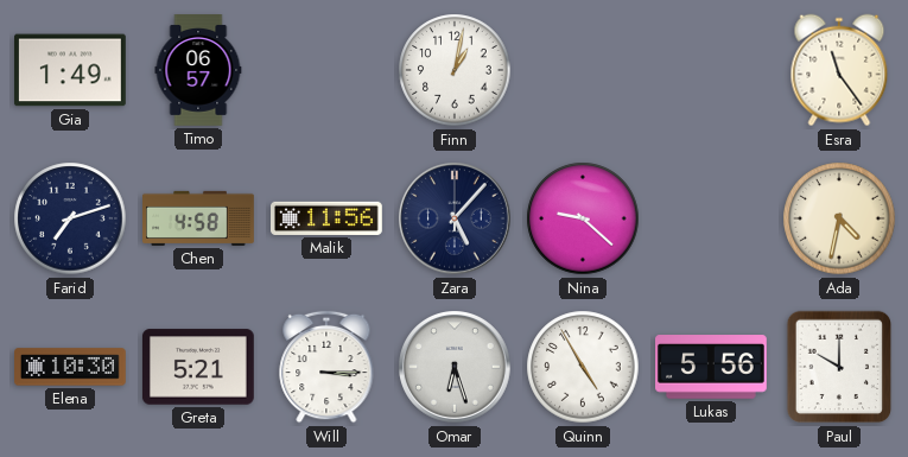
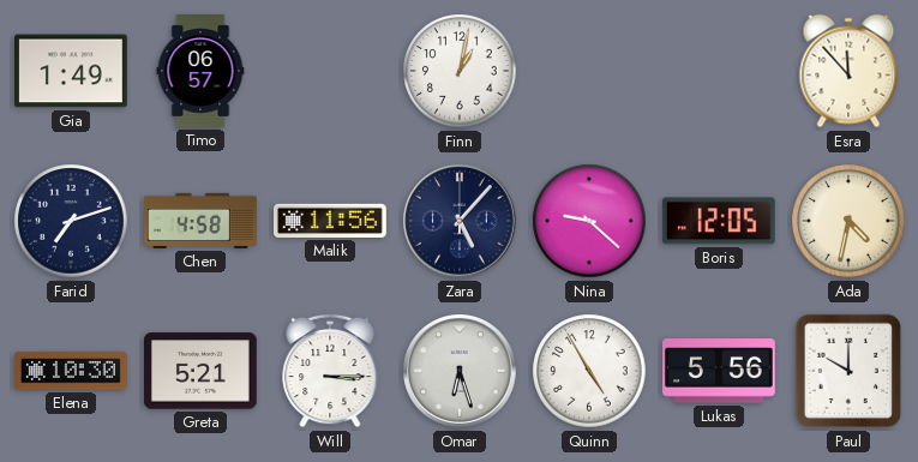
Esra: 11:24 -> 11:53 (848, 71)
Boris: none -> 12:05 (719, 221)
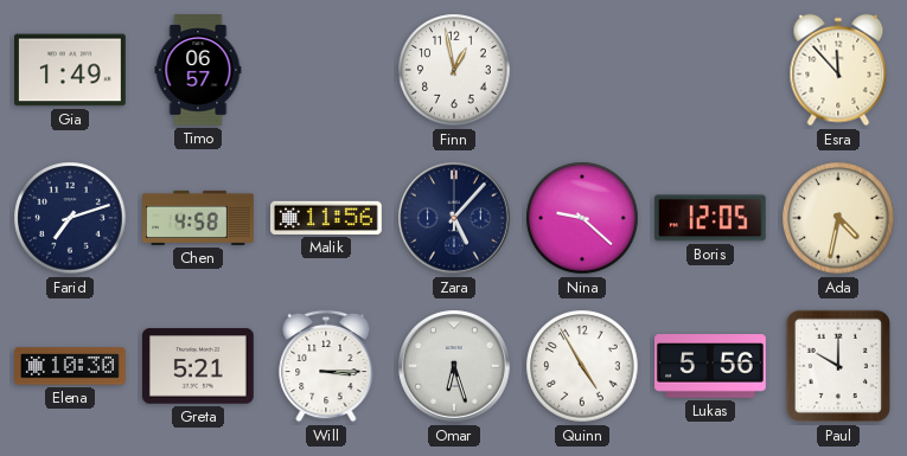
Finn: 1:02 -> 12:58 (454, 70)
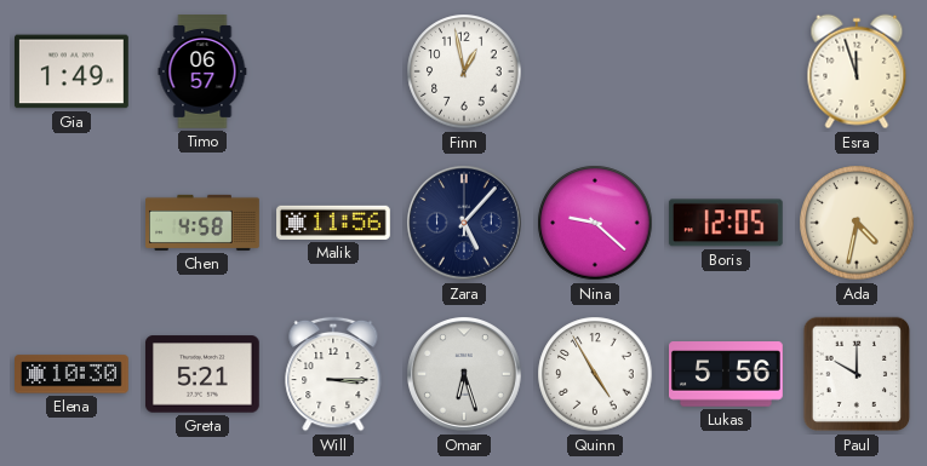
Esra: 11:53 -> 11:57 (857, 71)
Farid: 7:12 -> none (70, 218)
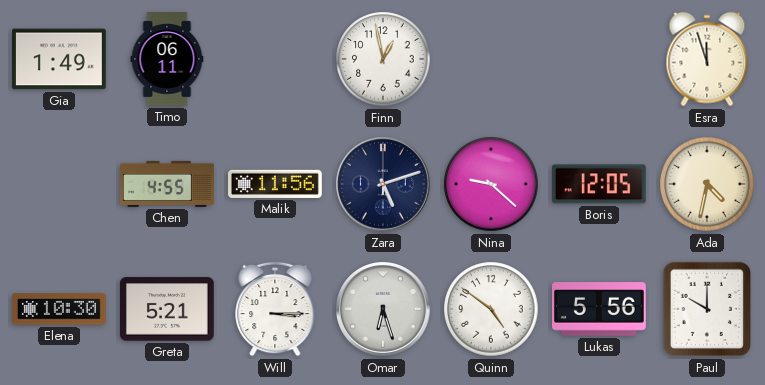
Timo: 06:57 -> 06:11 (167, 60)
Chen: 4:58 -> 4:55 (167, 184)
Zara: 5:07 -> 5:12 (384, 185)
Quinn: 4:55 -> 4:51 (491, 309)
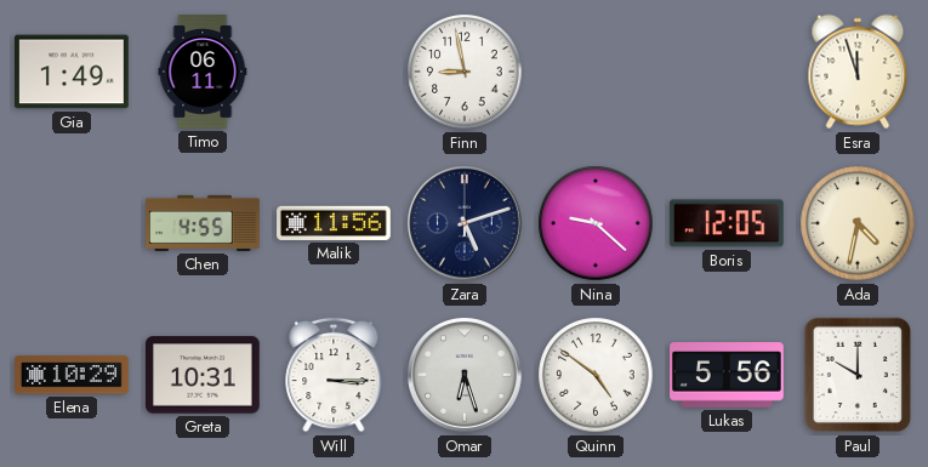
Finn: 12:58 -> 8:58 (465, 72)
Elena: 10:30 -> 10:29 (73, 375)
Greta: 5:21 -> 10:31 (203, 375)
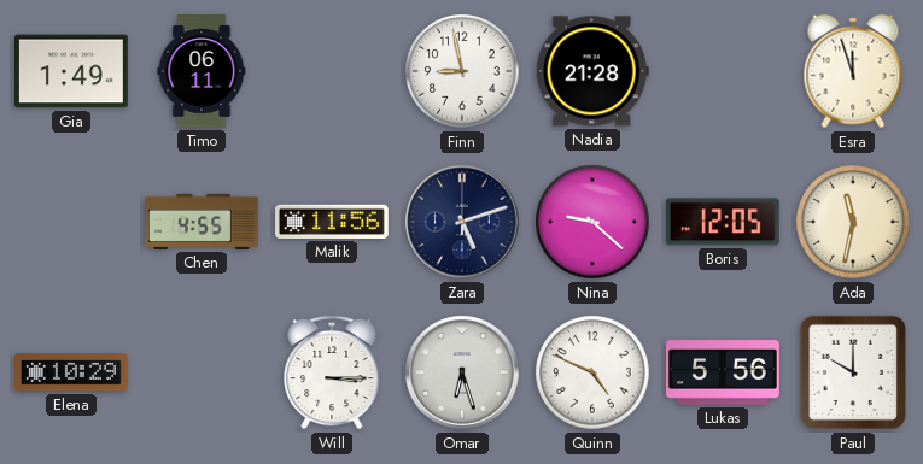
Nadia: none -> 21:28 (592, 71)
Ada: 4:32 -> 11:32 (853, 222)
Greta: 10:31 -> none (203, 375)
Quinn: 4:51 -> 4:49 (592, 372)
